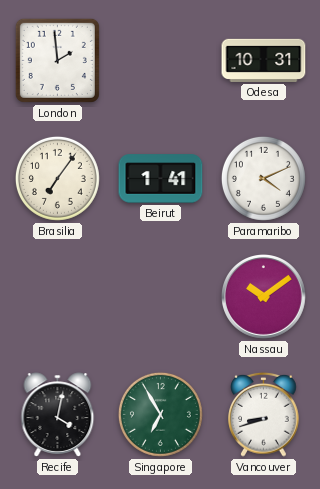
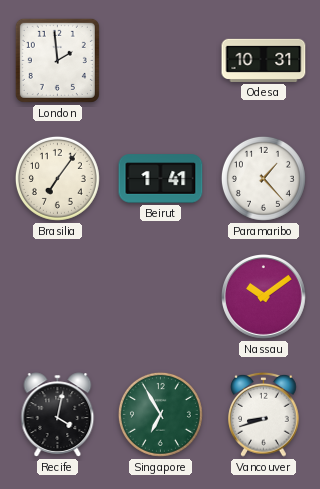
Paramaribo: 4:11 -> 1:23 (263, 178)
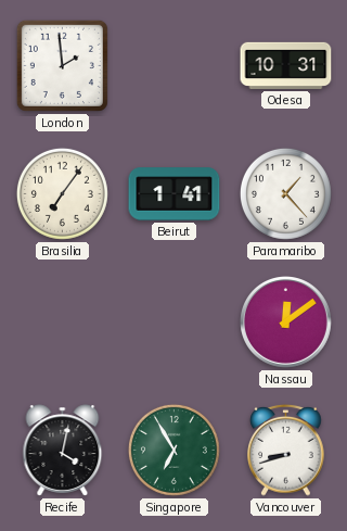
Nassau: 10:09 -> 12:09 (286, 323)
